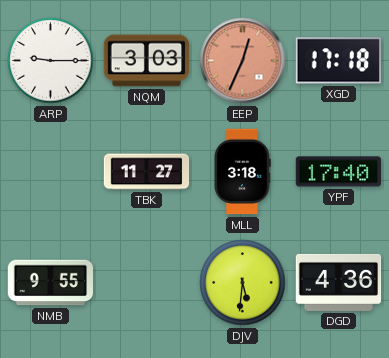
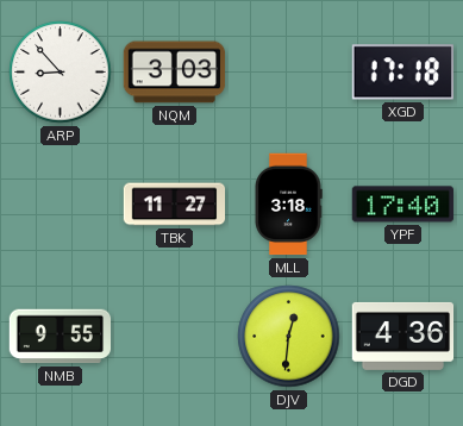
ARP: 9:15 -> 8:53 (61, 73)
EEP: 12:34 -> none (243, 61)
DJV: 5:31 -> 12:31 (289, 337)
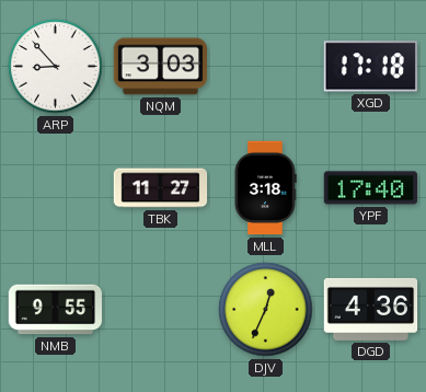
DJV: 12:31 -> 12:34 (266, 310)
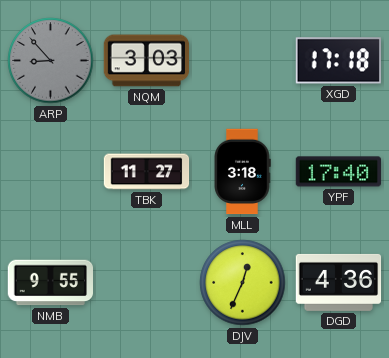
ARP dial: white -> grey (51, 61)
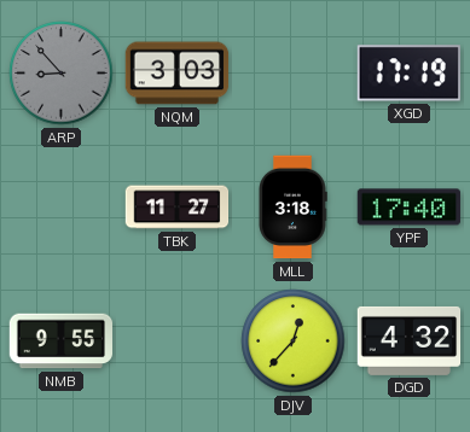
XGD: 17:18 -> 17:19 (408, 74)
DJV: 12:34 -> 12:37 (294, 341)
DGD: 4:36 -> 4:32 (410, 340)
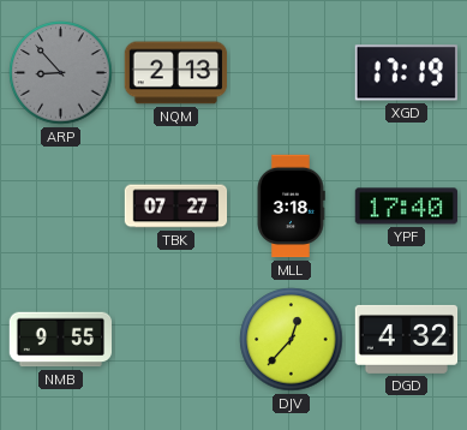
NQM: 3:03 -> 2:13 (176, 73)
TBK: 11:27 -> 07:27 (176, 207)
